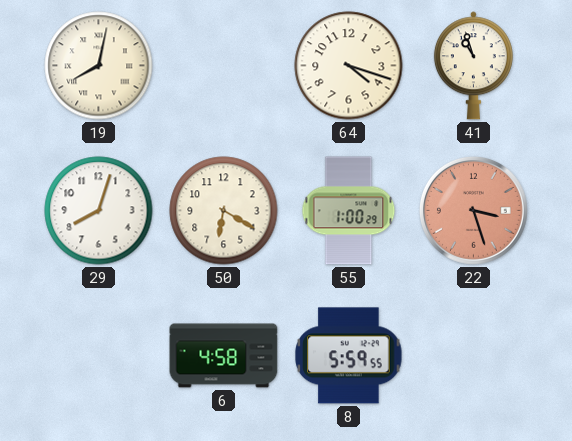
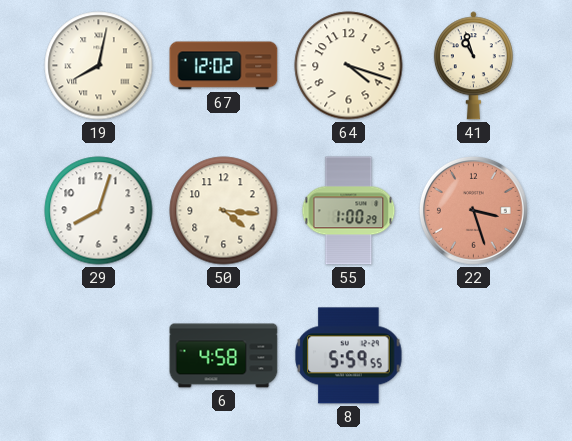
67: none -> 12:02 (224, 66)
50: 6:20 -> 4:16 (224, 211)
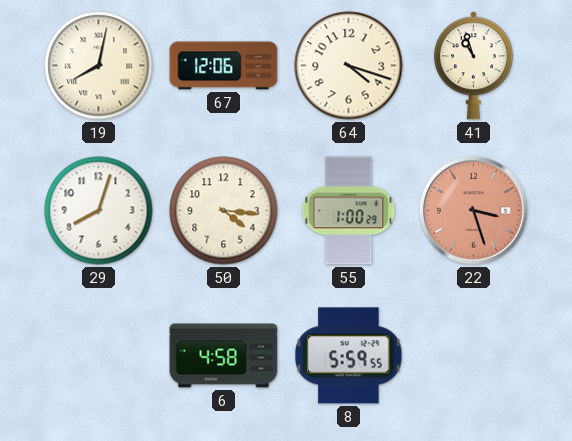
67: 12:02 -> 12:06 (224, 66)
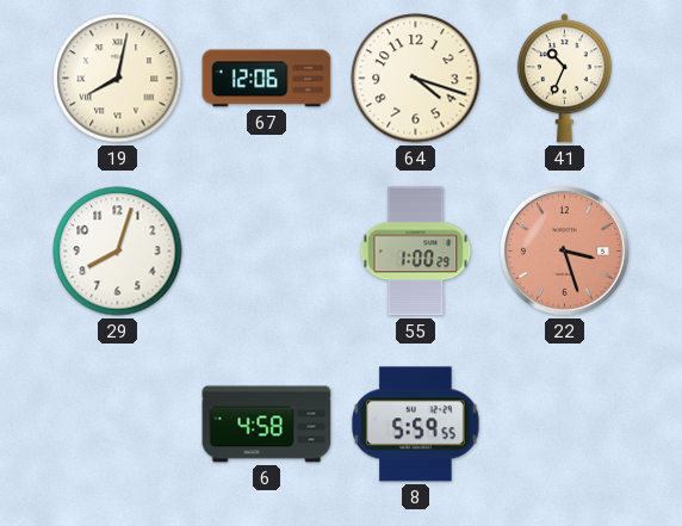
41: 10:57 -> 10:34 (564, 79)
50: 4:16 -> none (224, 211)
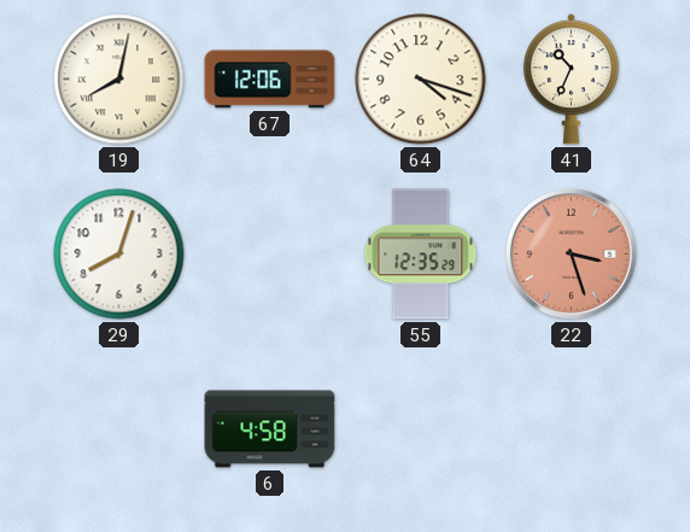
55: 1:00 -> 12:35 (421, 255)
8: 5:59 -> none (416, 425)
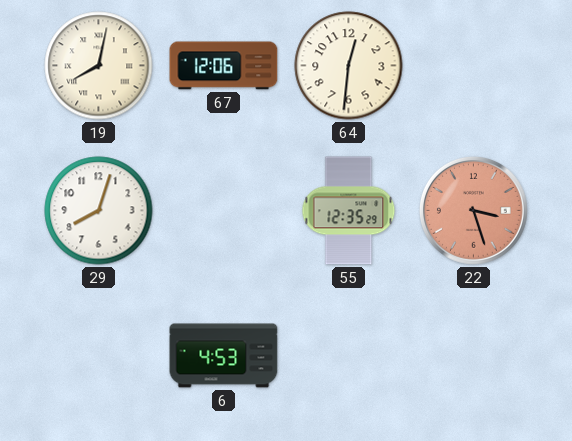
64: 4:18 -> 12:31 (349, 66)
41: 10:34 -> none (571, 80)
6: 4:58 -> 4:53 (224, 356)
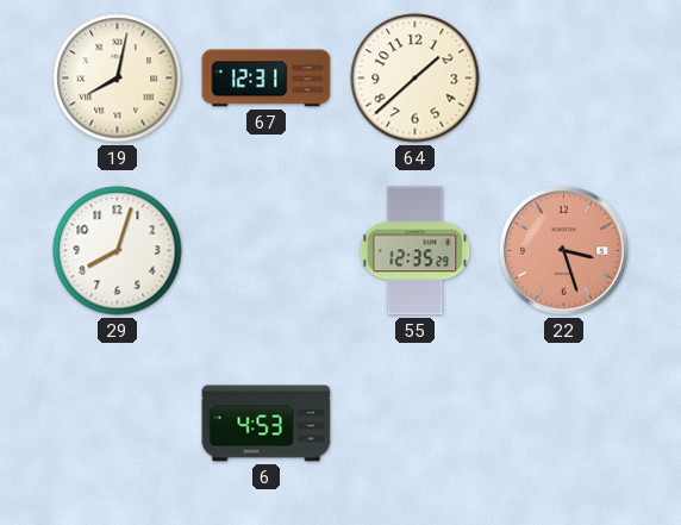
67: 12:06 -> 12:31 (267, 79)
64: 12:31 -> 1:38 (416, 79)
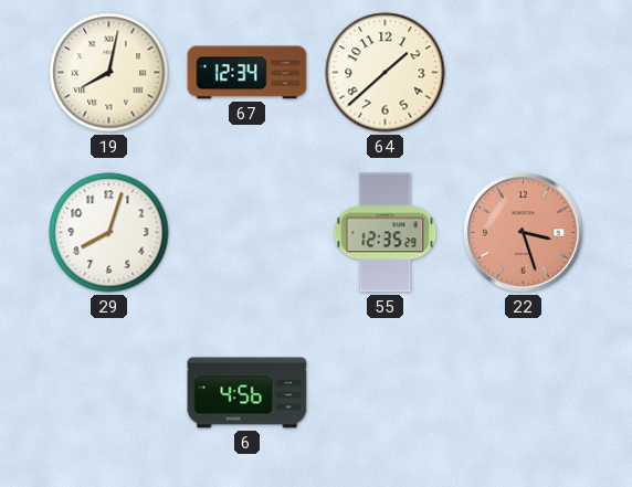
67: 12:31 -> 12:34 (247, 73)
6: 4:53 -> 4:56 (247, 393)
